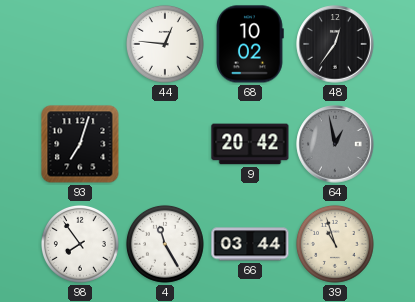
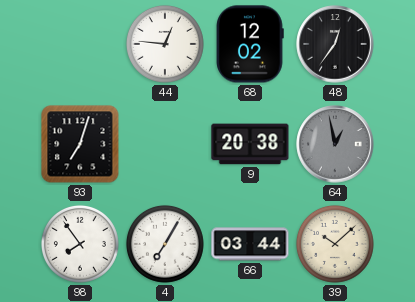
68: 10:02 -> 12:02 (250, 44)
9: 20:42 -> 20:38 (250, 144)
4: 11:25 -> 7:05 (165, 244)
39: 10:57 -> 10:08 (335, 244)
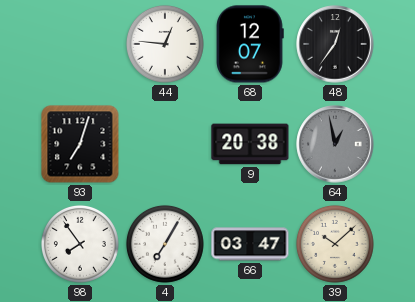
68: 12:02 -> 12:07 (250, 44)
66: 03:44 -> 03:47 (250, 244)
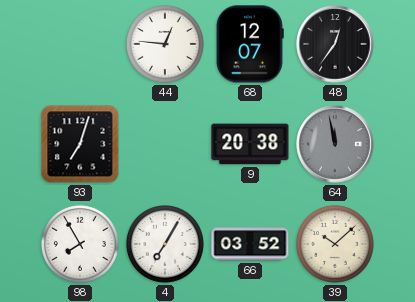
64: 12:58 -> 11:58 (335, 144)
98: 7:54 -> 7:55 (80, 244)
66: 03:47 -> 03:52 (250, 244)
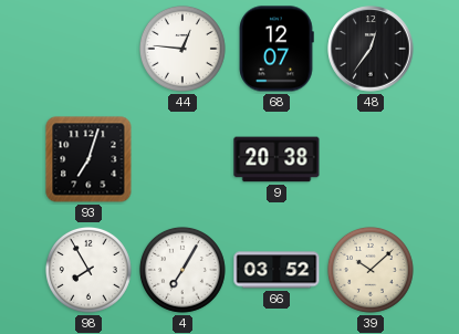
64: 11:58 -> none (335, 144)
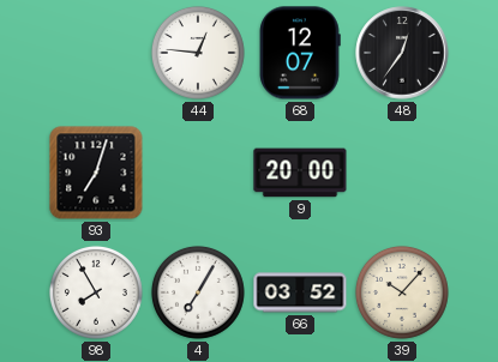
9: 20:38 -> 20:00 (300, 173)
39: 10:08 -> 10:07 (402, 292)
